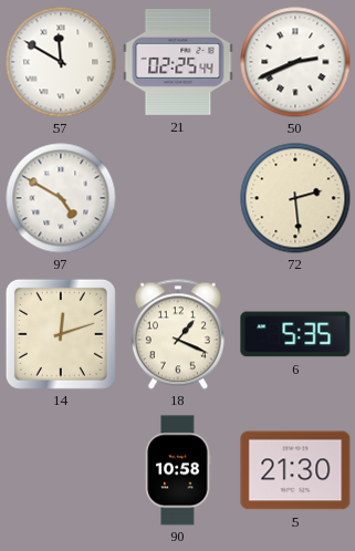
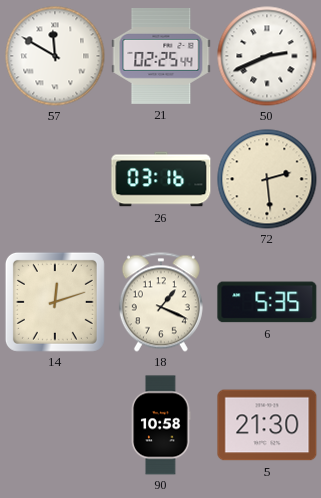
97: 4:50 -> none (61, 198)
26: none -> 03:16 (161, 179)
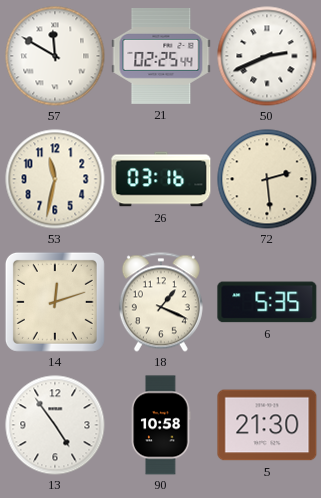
53: none -> 11:32 (55, 179)
13: none -> 4:54 (55, 425)
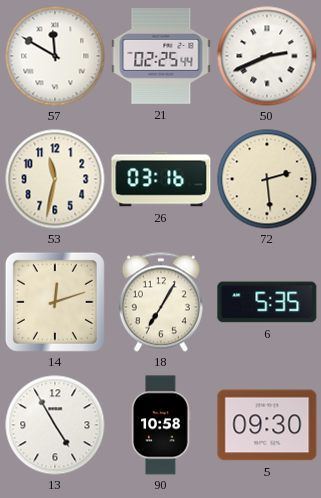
18: 1:19 -> 7:05 (161, 302)
13: 4:54 -> 4:55 (55, 425)
5: 21:30 -> 09:30 (267, 425)
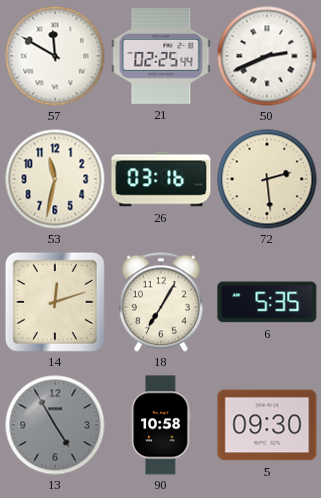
13 dial: white -> grey (55, 425)
